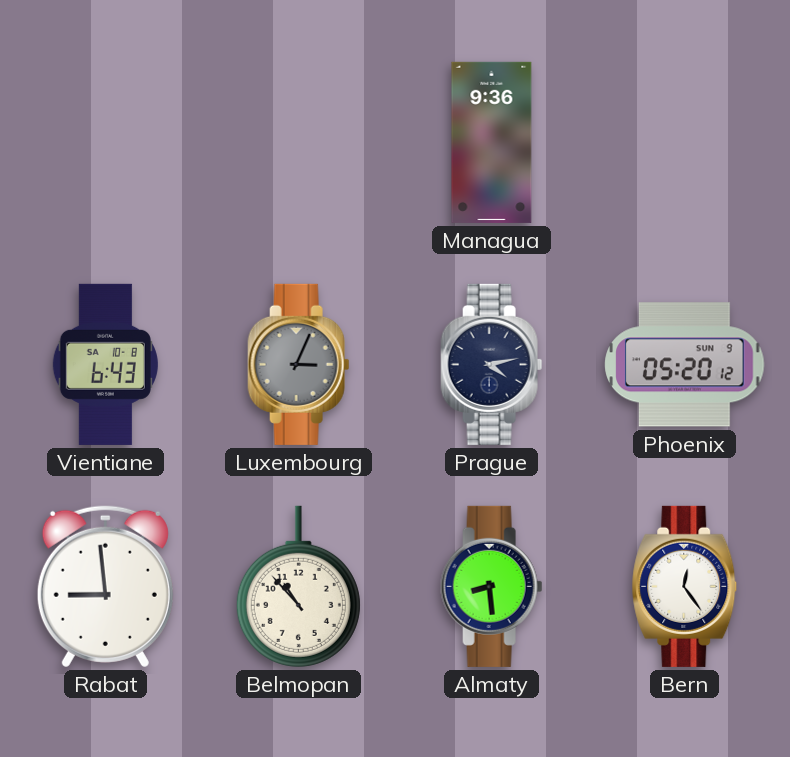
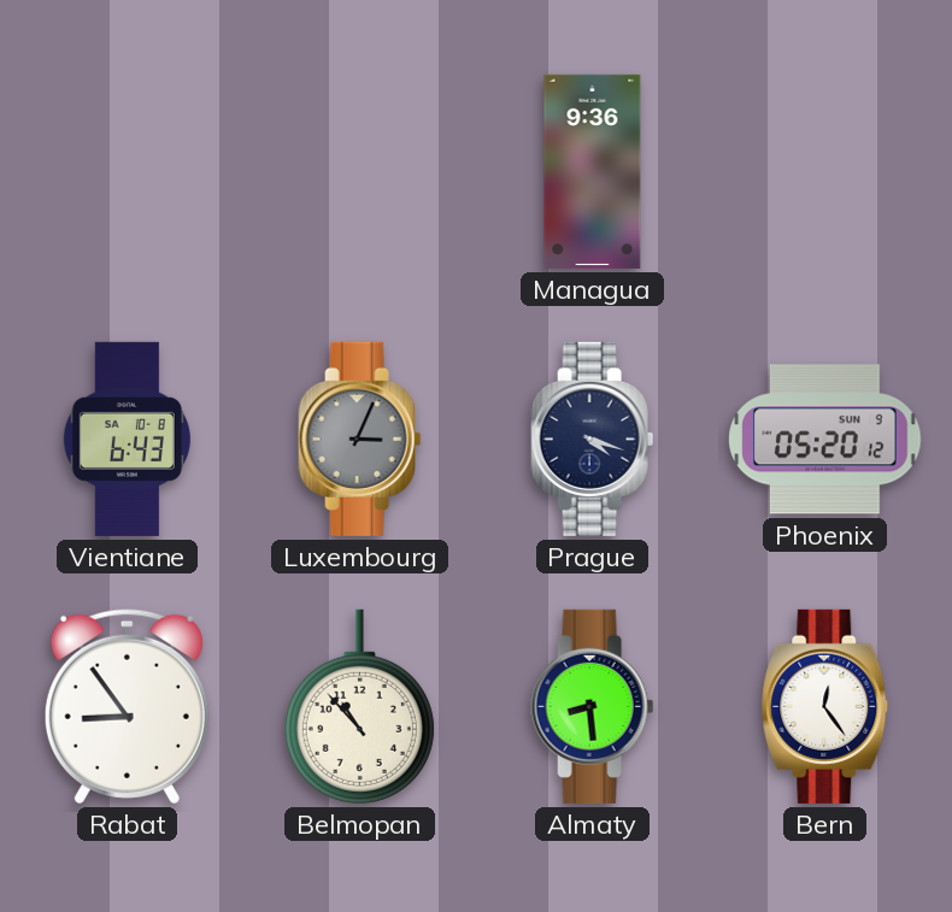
Prague: 4:13 -> 4:18 (593, 439)
Rabat: 8:59 -> 8:54 (127, 706)
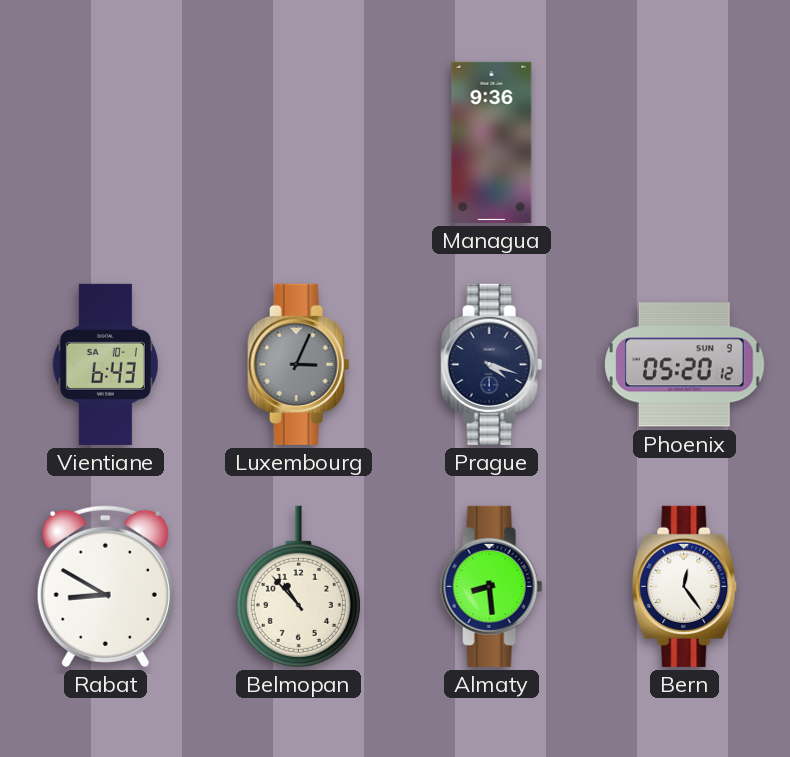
Vientiane date: SA 10-8 -> SA 10-1 (105, 364)
Rabat: 8:54 -> 8:50 (105, 586)
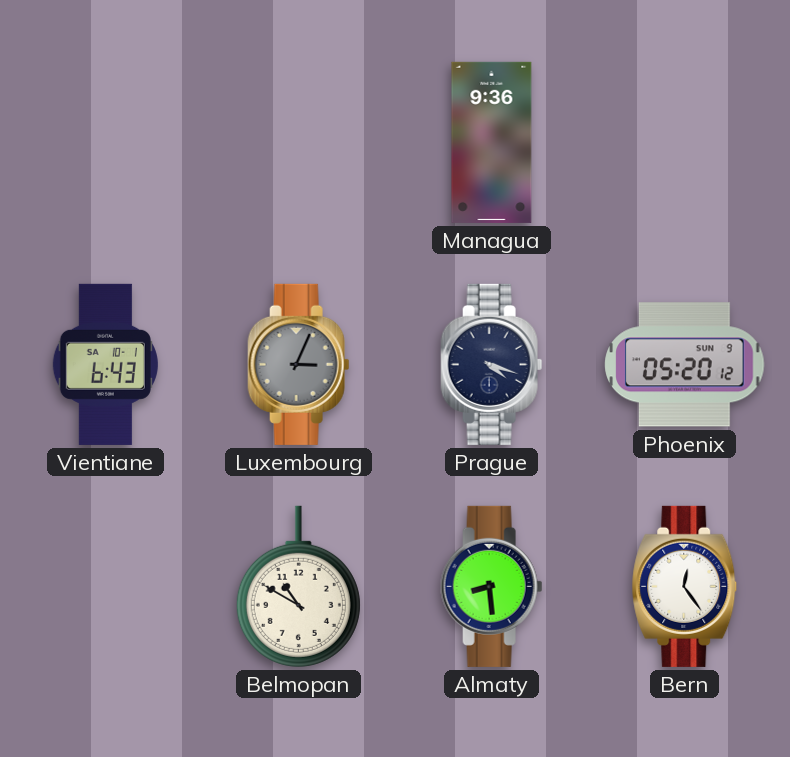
Rabat: 8:50 -> none (105, 586)
Belmopan: 10:53 -> 10:50 (298, 586)
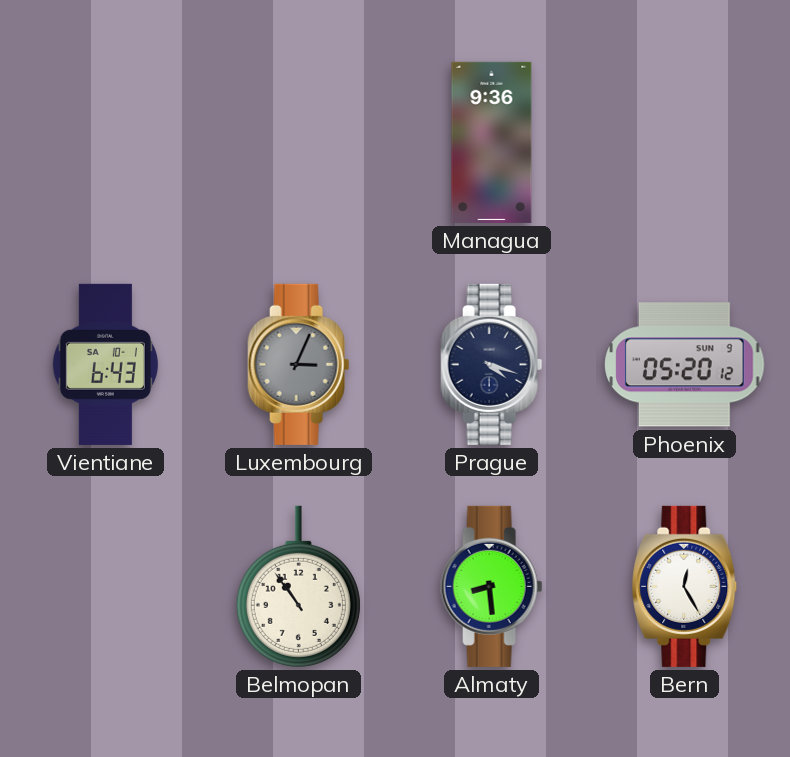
Belmopan: 10:50 -> 10:54 (298, 586)
Bern: 12:24 -> 12:25 (685, 586)
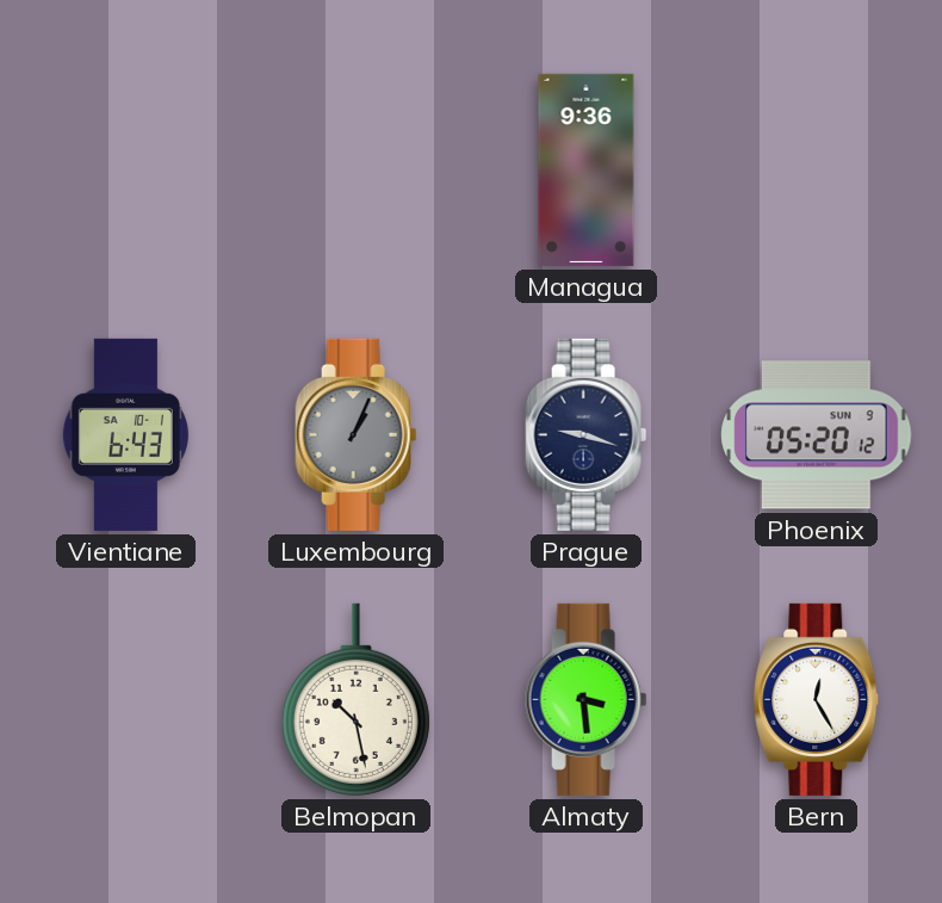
Luxembourg: 3:04 -> 1:04 (357, 434)
Prague: 4:18 -> 9:18 (587, 434)
Belmopan: 10:54 -> 10:28 (355, 699)
Almaty: 8:29 -> 3:29 (587, 699)
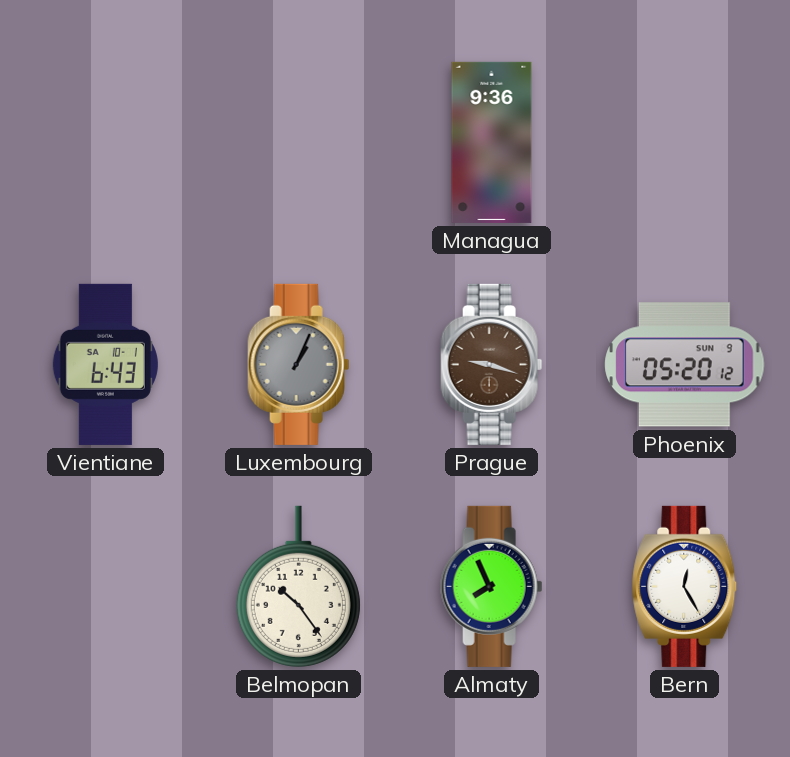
Prague dial: navy -> brown (492, 364)
Belmopan: 10:28 -> 10:24 (298, 586)
Almaty: 3:29 -> 7:56 (492, 586)
